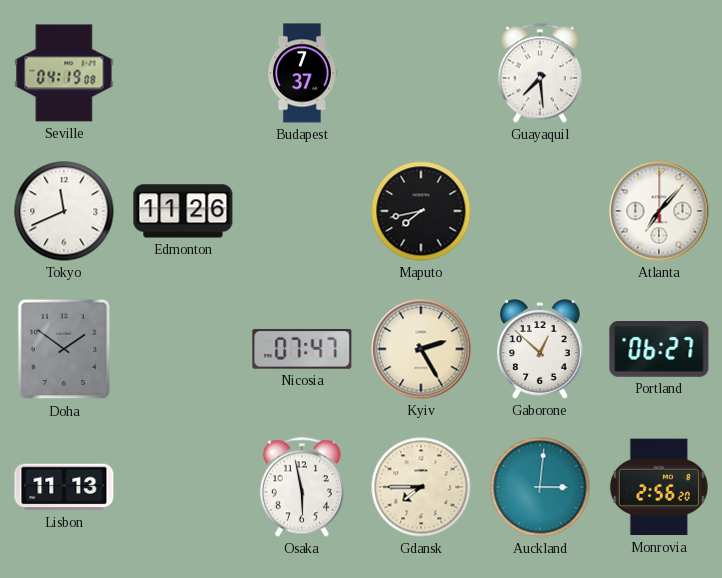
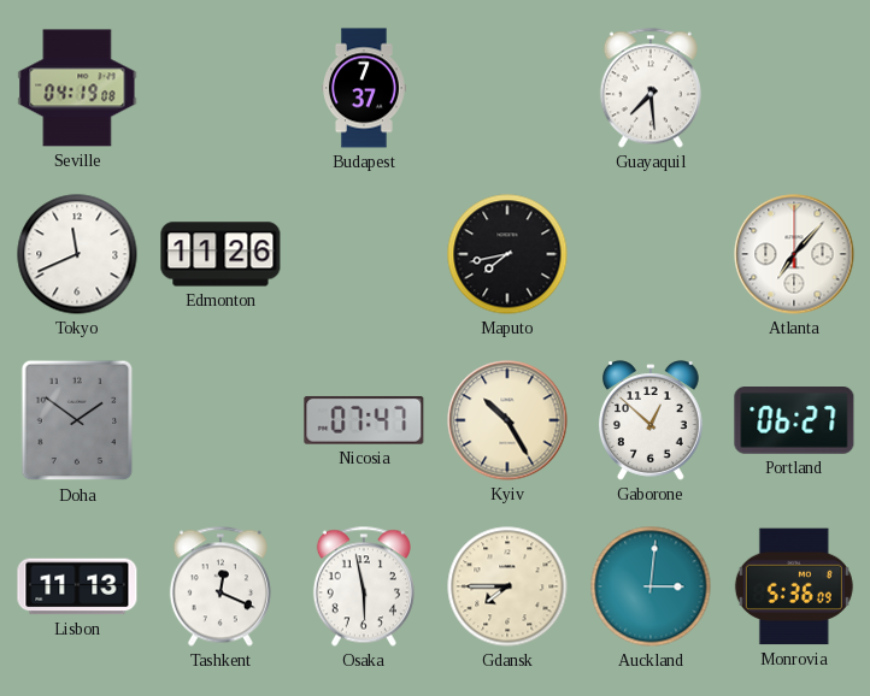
Kyiv: 2:25 -> 10:25 (507, 420)
Tashkent: none -> 12:19 (221, 586)
Monrovia: 2:56 -> 5:36 (794, 586)
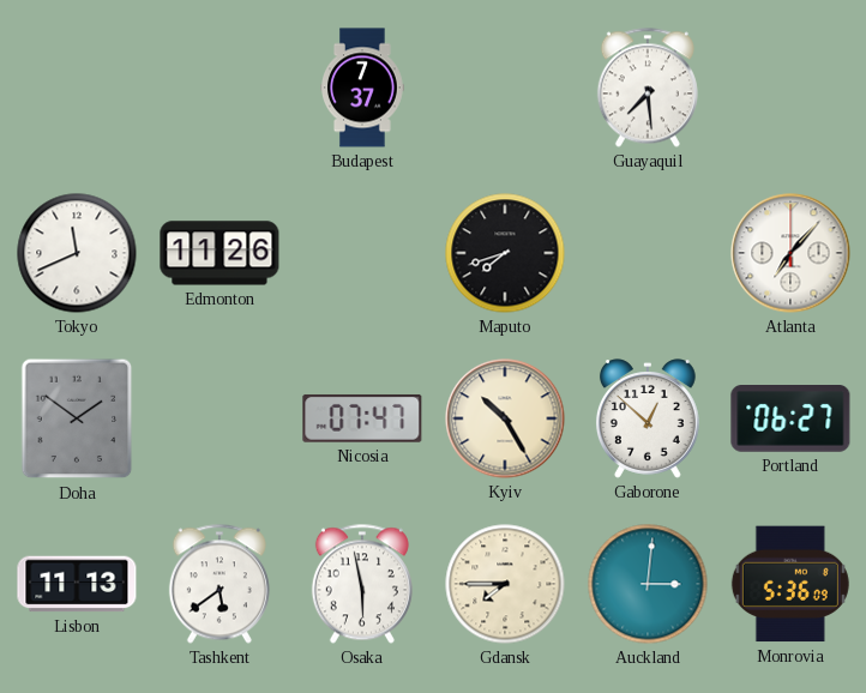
Seville: 04:19 -> none (77, 88)
Maputo: 7:43 -> 7:42 (505, 253)
Tashkent: 12:19 -> 5:39 (219, 584)
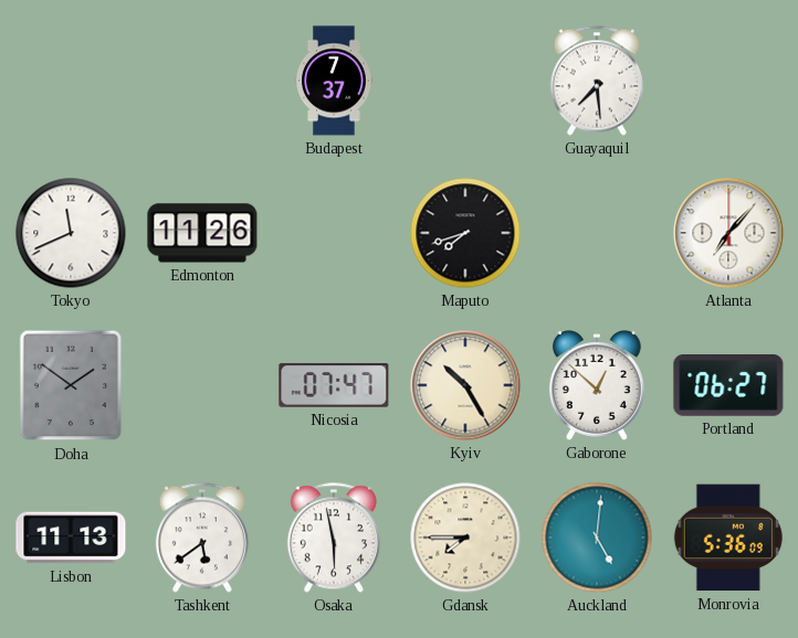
Auckland: 3:01 -> 5:01 (597, 538)
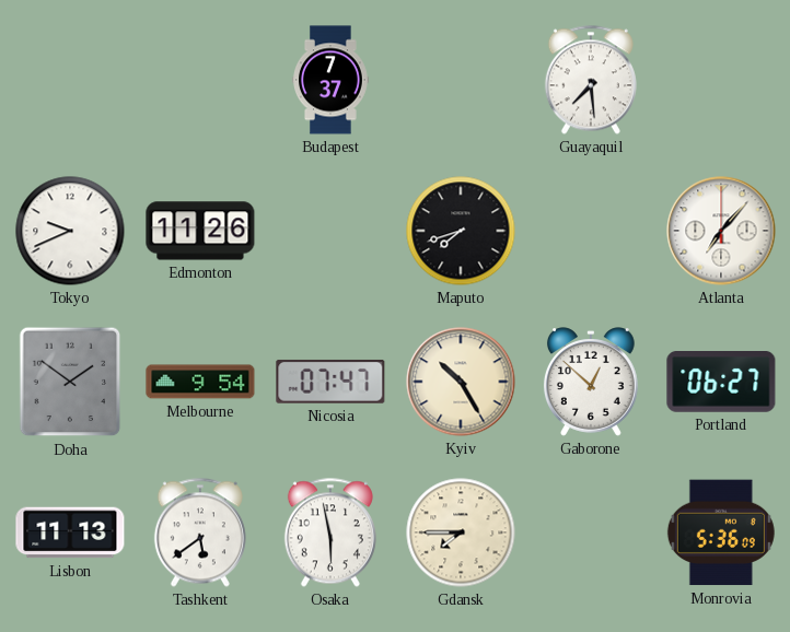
Tokyo: 11:41 -> 9:41 (70, 231)
Melbourne: none -> 9:54 (200, 382)
Auckland: 5:01 -> none (597, 538)
